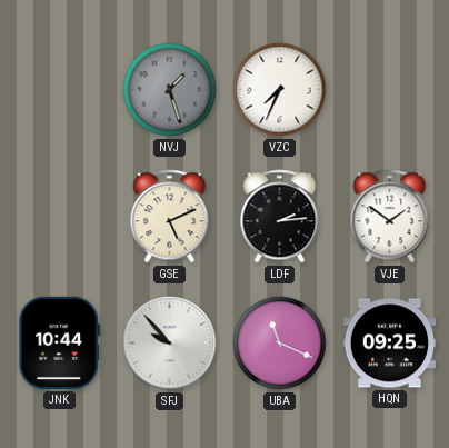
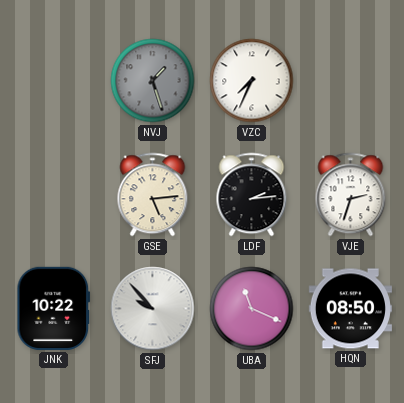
GSE: 5:11 -> 5:14 (153, 195)
VJE: 1:51 -> 2:33 (351, 195)
JNK: 10:44 -> 10:22 (54, 308)
HQN: 09:25 -> 08:50 (350, 309)
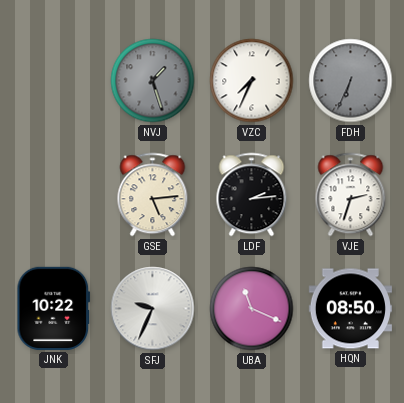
FDH: none -> 6:34 (351, 81)
SFJ: 9:53 -> 9:34 (153, 309)
